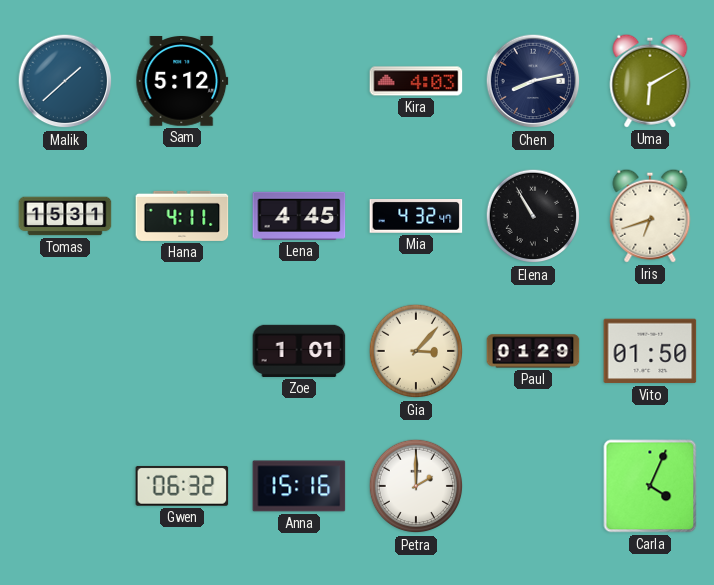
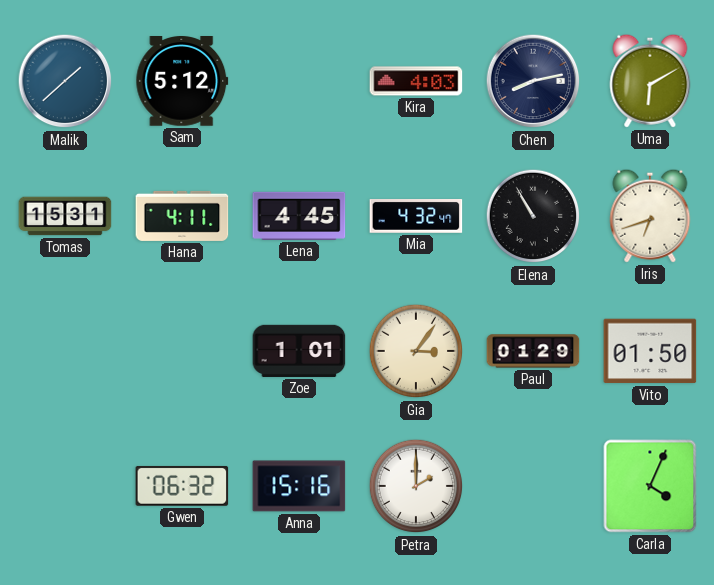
Gia: 3:07 -> 3:06 (416, 351)
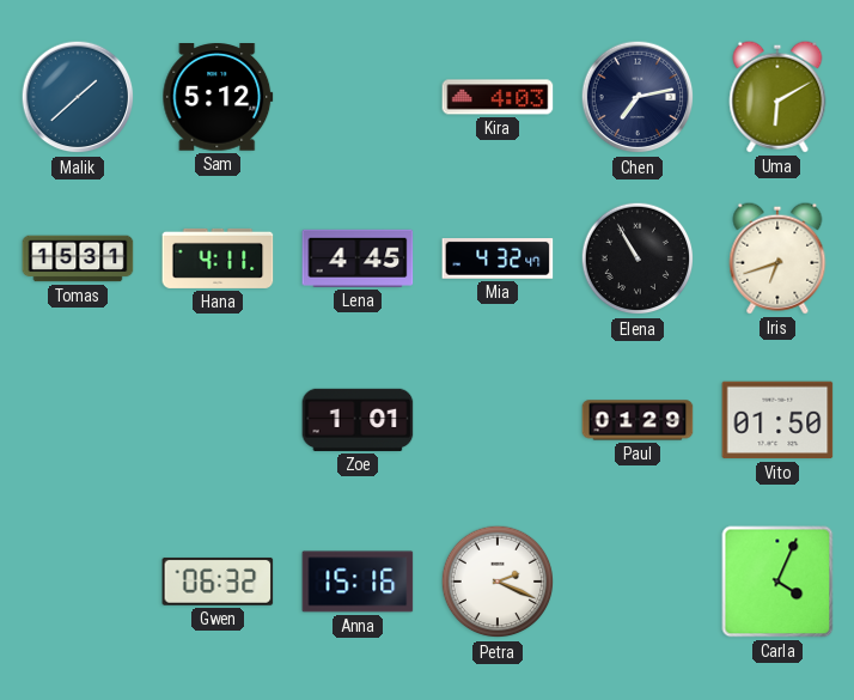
Chen: 8:13 -> 7:13 (638, 97)
Gia: 3:06 -> none (416, 351)
Petra: 2:00 -> 2:19 (498, 582)
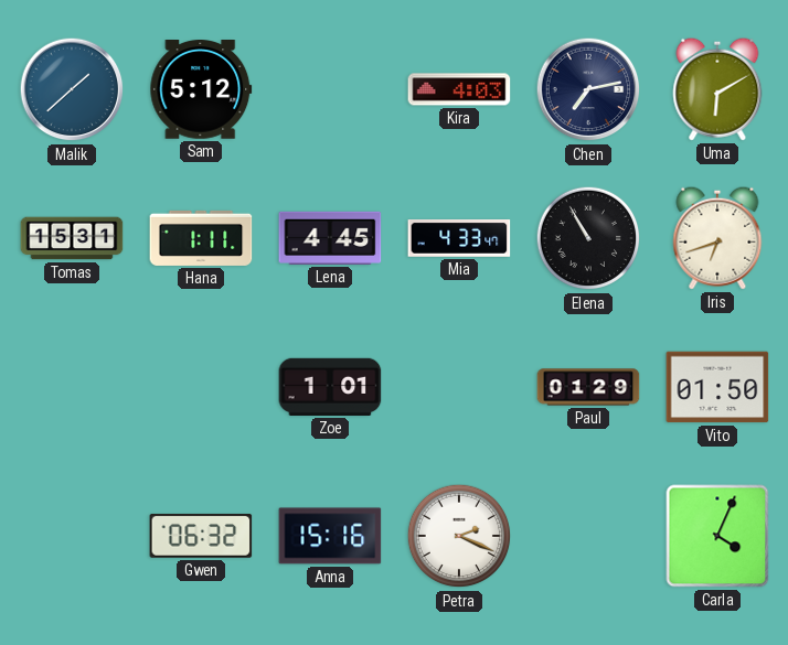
Hana: 4:11 -> 1:11 (201, 238)
Mia: 4:32 -> 4:33 (459, 239)
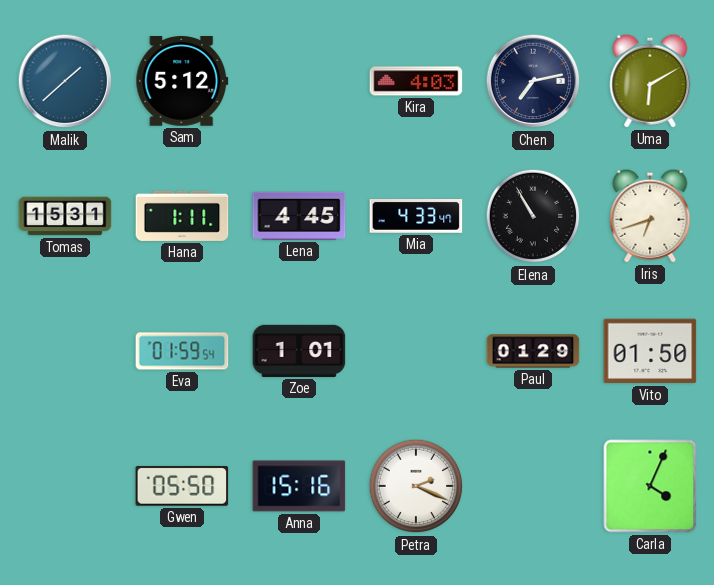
Eva: none -> 01:59 (182, 351)
Gwen: 06:32 -> 05:50 (182, 486)
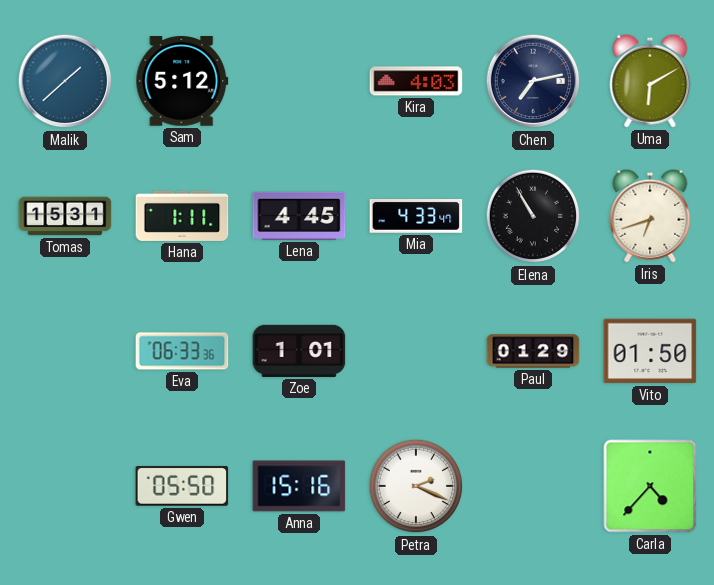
Eva: 01:59 -> 06:33 (182, 351)
Carla: 4:04 -> 4:37 (650, 486)
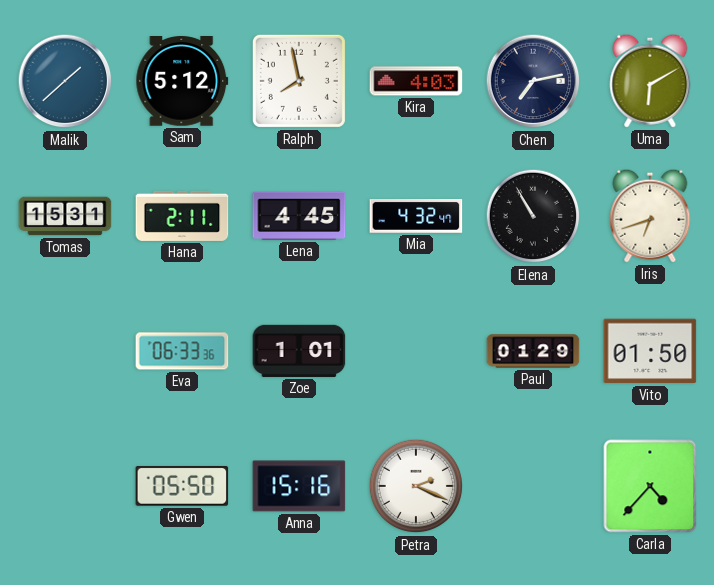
Ralph: none -> 7:58 (299, 81)
Hana: 1:11 -> 2:11 (182, 216)
Mia: 4:33 -> 4:32 (416, 217)
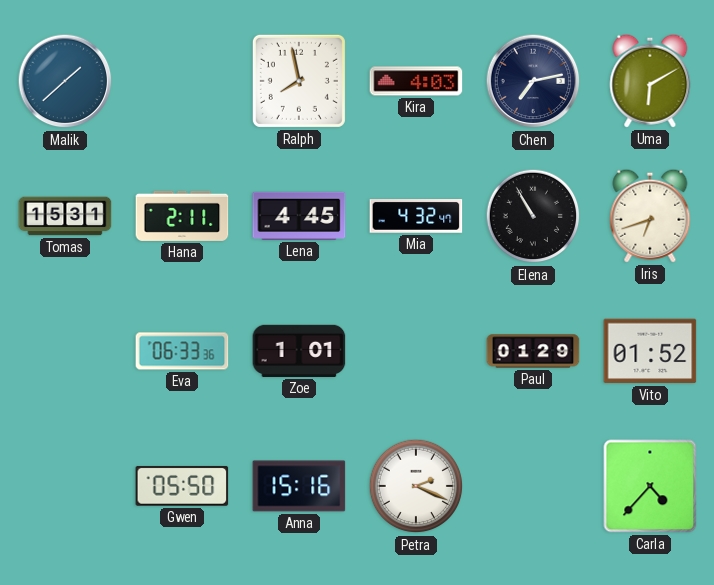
Sam: 5:12 -> none (182, 81)
Vito: 01:50 -> 01:52 (650, 351)
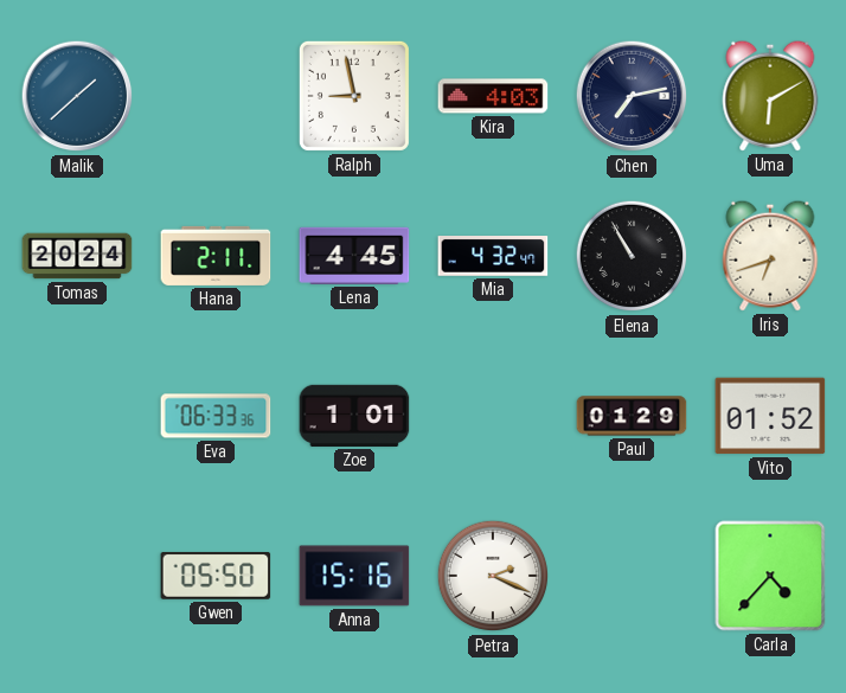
Ralph: 7:58 -> 8:58 (354, 96)
Tomas: 15:31 -> 20:24 (77, 256)
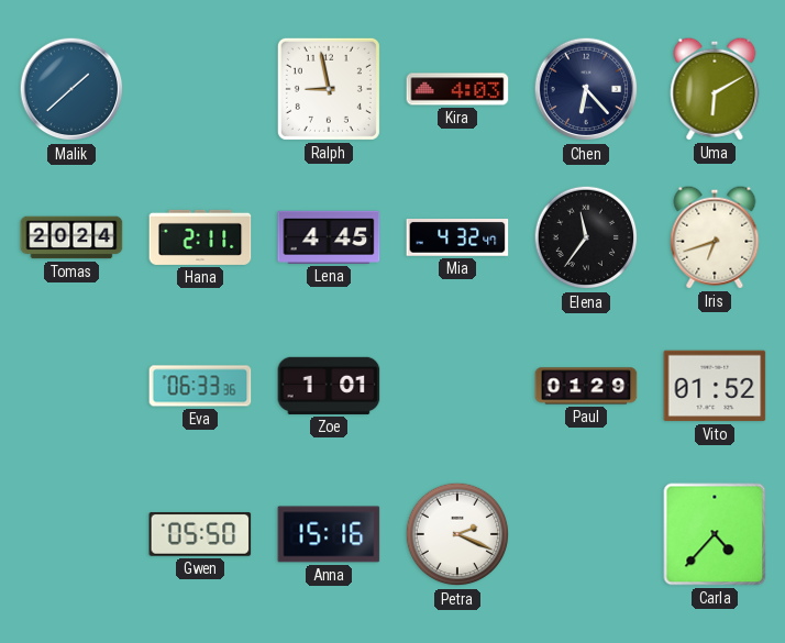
Chen: 7:13 -> 6:23 (586, 89)
Elena: 10:55 -> 11:36 (586, 237)
